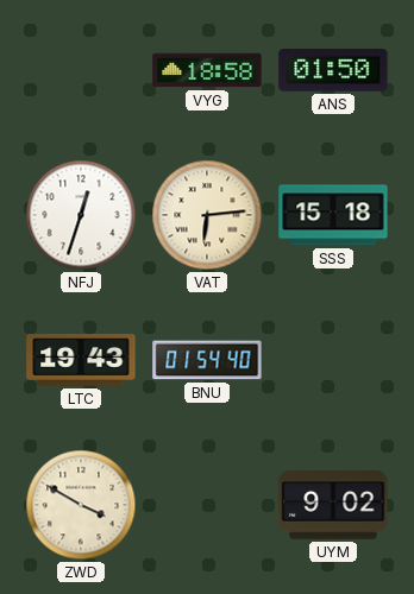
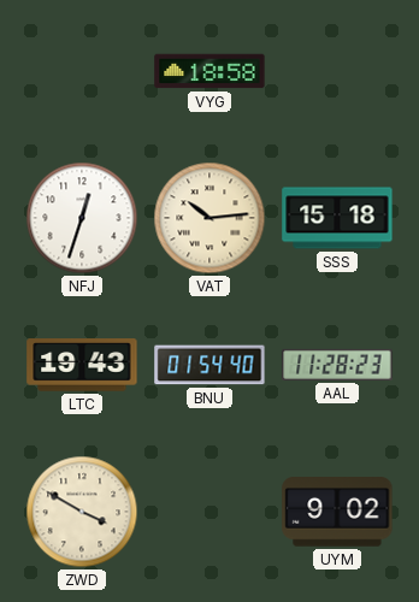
ANS: 01:50 -> none (333, 70)
VAT: 6:14 -> 10:14 (209, 218)
AAL: none -> 11:28 (337, 365)
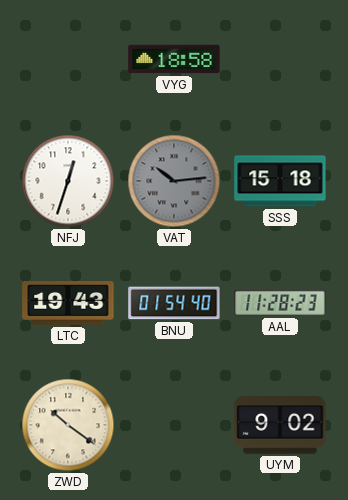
VAT dial: cream -> grey (174, 181)
ZWD: 3:50 -> 10:21 (68, 425)
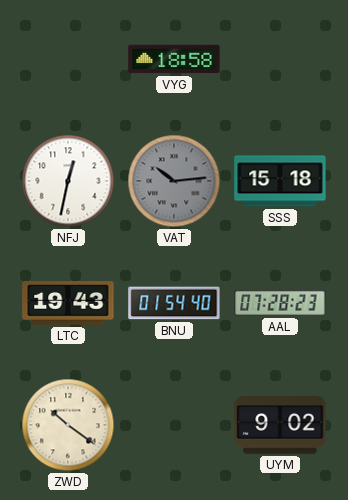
NFJ: 12:33 -> 12:32 (68, 181)
AAL: 11:28 -> 07:28 (280, 303)
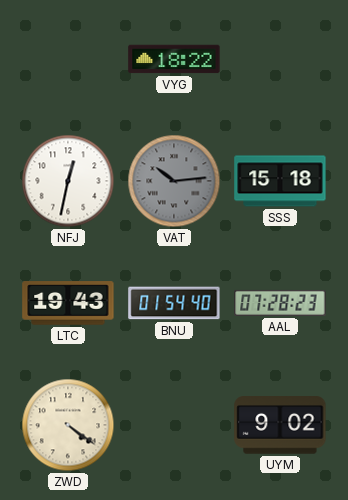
VYG: 18:58 -> 18:22 (174, 59)
ZWD: 10:21 -> 4:21 (68, 425)
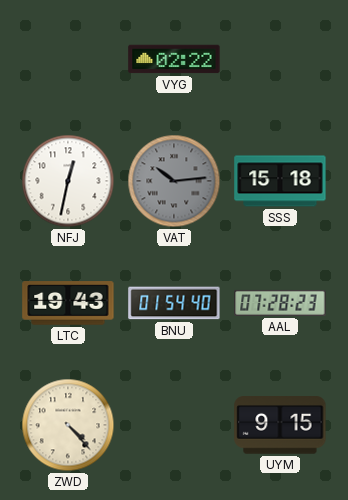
VYG: 18:22 -> 02:22 (174, 59)
ZWD: 4:21 -> 4:23 (68, 425)
UYM: 9:02 -> 9:15 (280, 425)
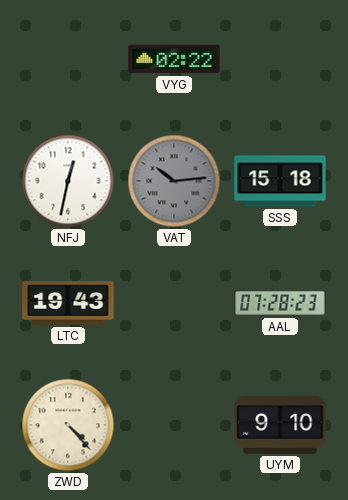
BNU: 01:54 -> none (174, 303)
UYM: 9:15 -> 9:10 (280, 425)
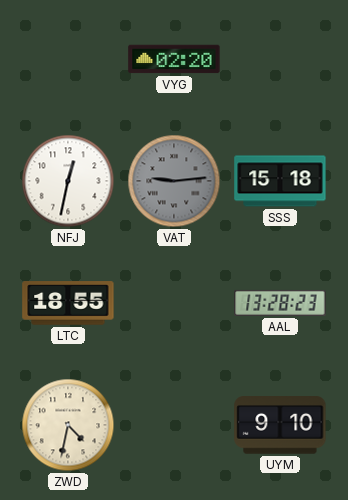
VYG: 02:22 -> 02:20 (174, 59)
VAT: 10:14 -> 9:14 (174, 181)
LTC: 19:43 -> 18:55 (68, 303)
AAL: 07:28 -> 13:28 (280, 303)
ZWD: 4:23 -> 4:32 (68, 425)
